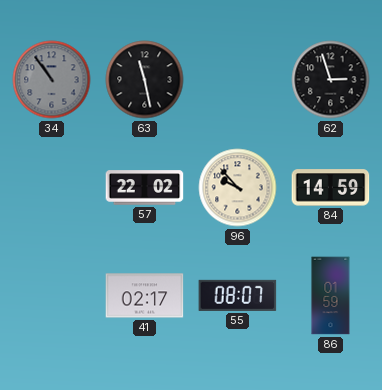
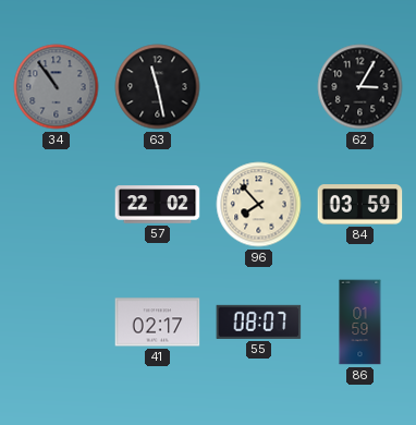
62: 2:57 -> 3:05 (360, 87)
96: 9:53 -> 7:53 (259, 205)
84: 14:59 -> 03:59 (360, 205)
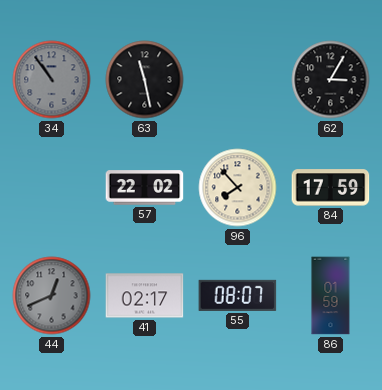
84: 03:59 -> 17:59 (331, 188)
44: none -> 12:41 (52, 296)
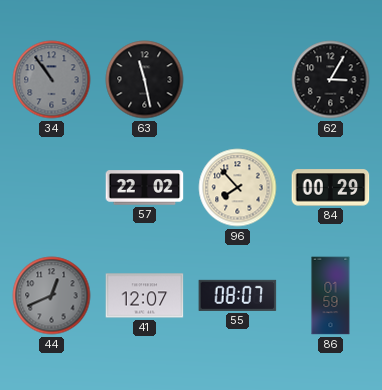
84: 17:59 -> 00:29 (331, 188)
41: 02:17 -> 12:07 (145, 296)
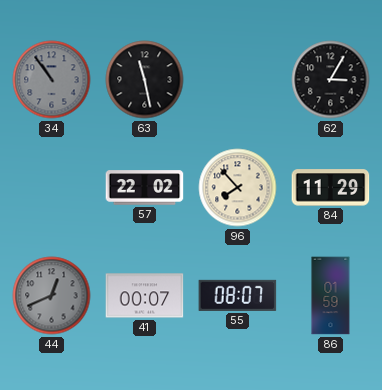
84: 00:29 -> 11:29 (331, 188)
41: 12:07 -> 00:07 (145, 296)
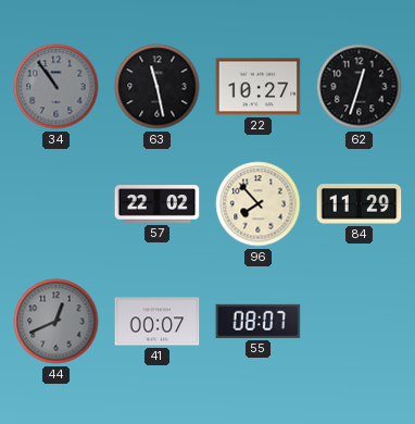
22: none -> 10:27 (259, 87)
62: 3:05 -> 12:33 (360, 87)
86: 01:59 -> none (331, 296)
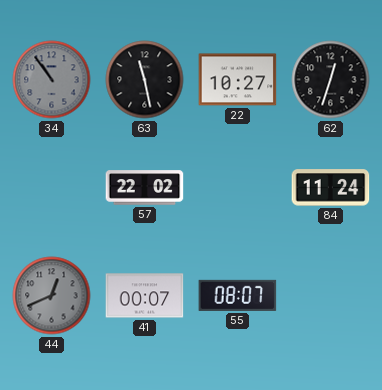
96: 7:53 -> none (259, 204)
84: 11:29 -> 11:24 (331, 188)
